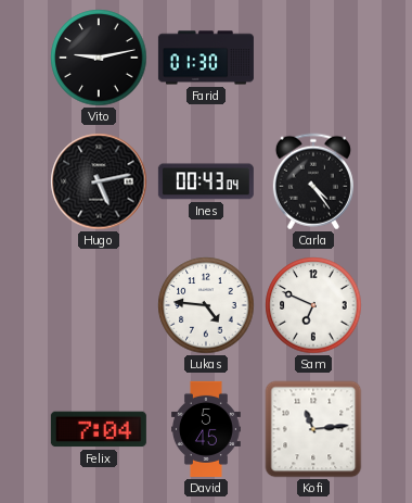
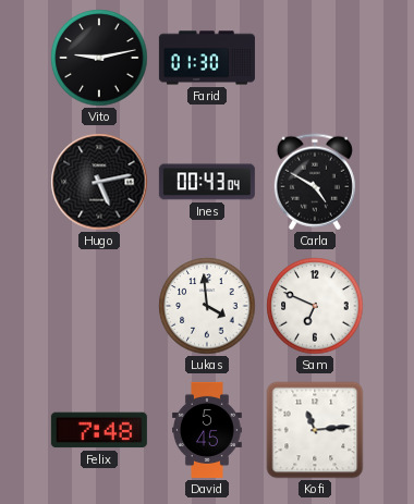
Carla: 4:24 -> 4:50 (315, 182)
Lukas: 4:46 -> 3:59 (207, 306)
Felix: 7:04 -> 7:48 (99, 430)
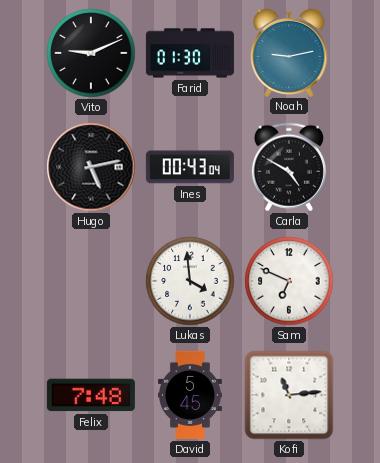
Vito: 9:13 -> 9:11 (91, 53)
Noah: none -> 9:13 (289, 52)
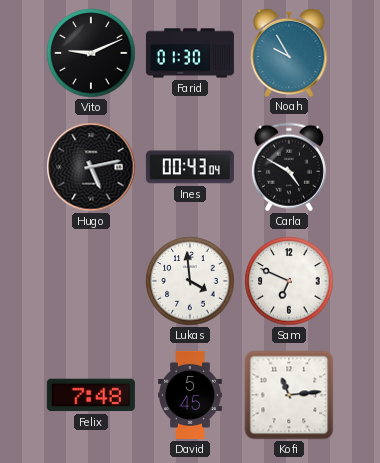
Noah: 9:13 -> 9:55 (289, 52)
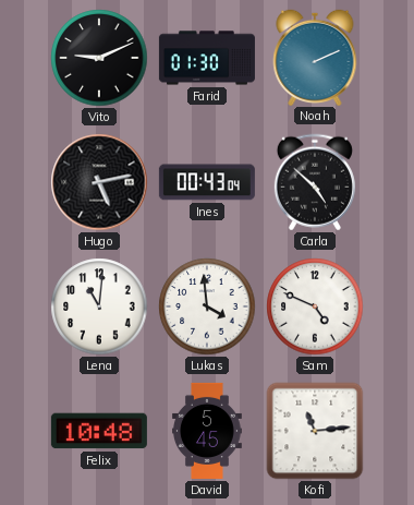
Noah: 9:55 -> 2:11 (315, 57)
Carla: 4:50 -> 4:52 (315, 182)
Lena: none -> 11:01 (99, 306)
Sam: 6:49 -> 4:49 (315, 306)
Felix: 7:48 -> 10:48 (99, 431)
